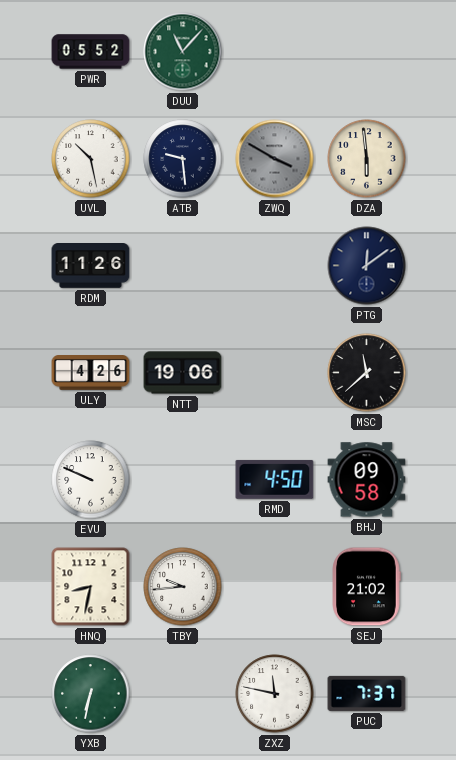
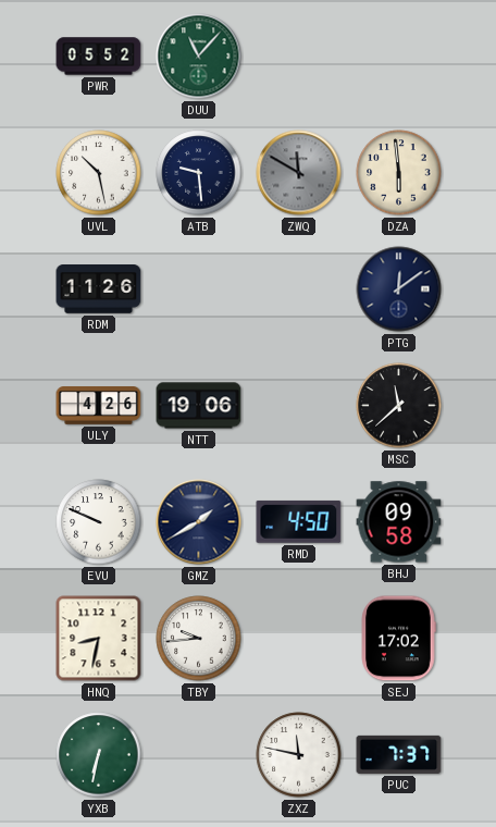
ZWQ: 3:50 -> 11:50 (299, 173)
GMZ: none -> 1:40 (199, 522)
SEJ: 21:02 -> 17:02 (399, 639)
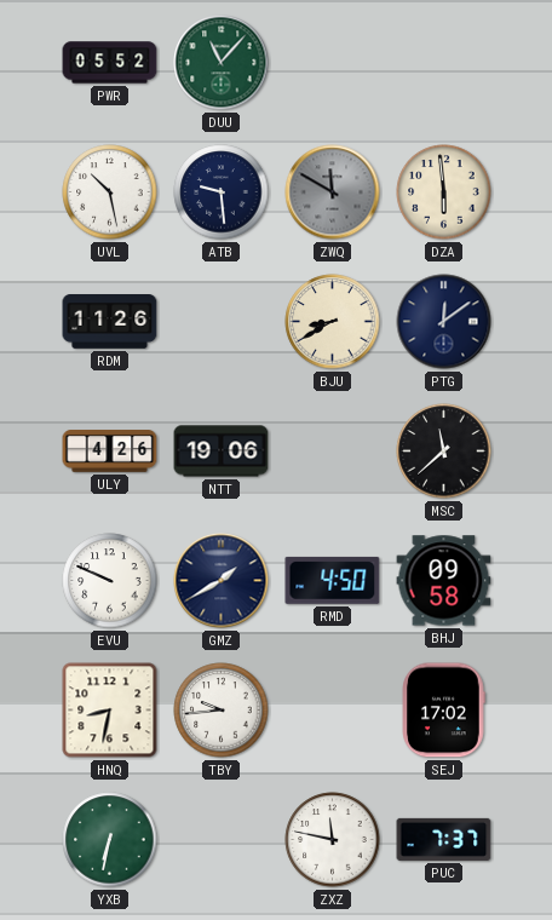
BJU: none -> 8:40 (333, 322)
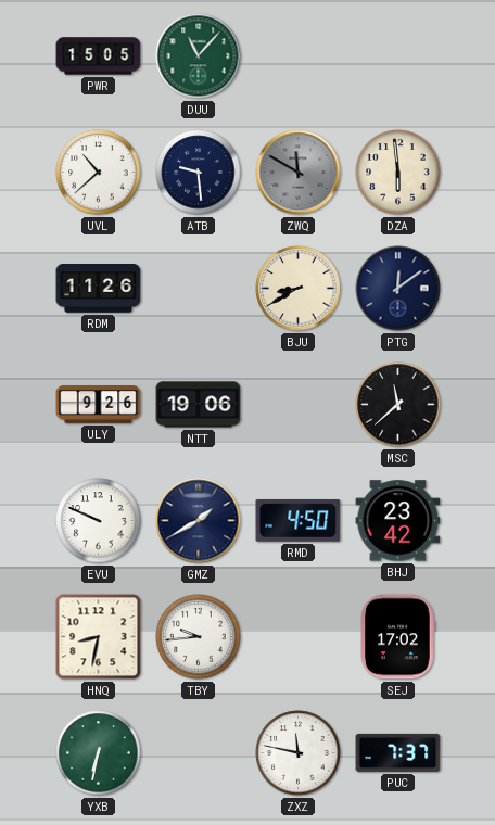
PWR: 05:52 -> 15:05 (99, 56)
UVL: 10:28 -> 10:38 (99, 173)
ULY: 4:26 -> 9:26 (99, 405)
BHJ: 09:58 -> 23:42 (398, 521)
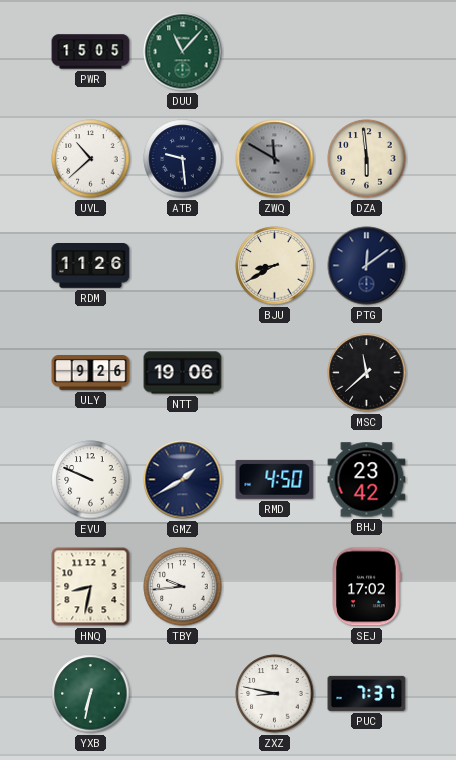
ZXZ: 11:47 -> 8:47 (275, 694)
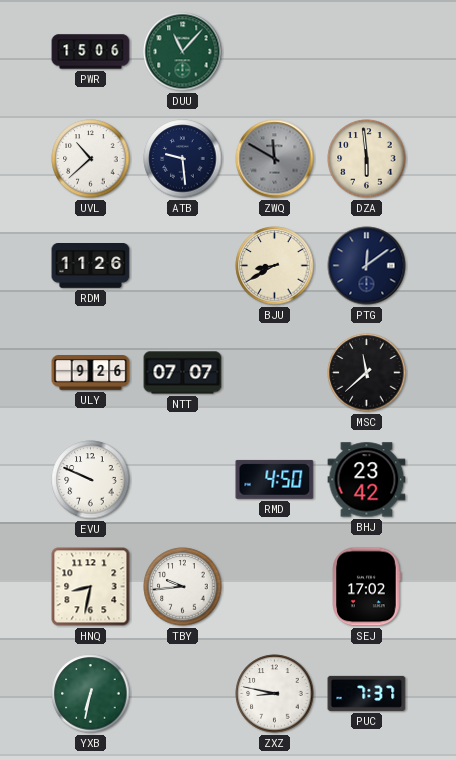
PWR: 15:05 -> 15:06 (91, 52)
NTT: 19:06 -> 07:07 (183, 373)
GMZ: 1:40 -> none (183, 480)
